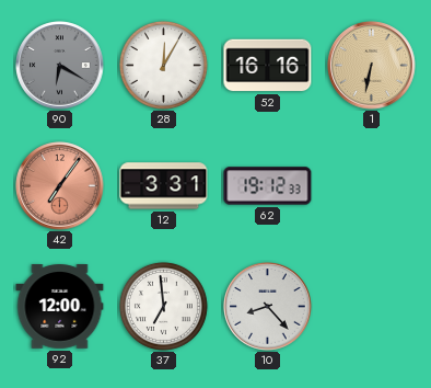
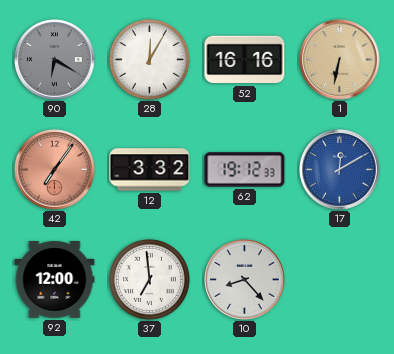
12: 3:31 -> 3:32 (150, 170)
17: none -> 12:10 (340, 170)
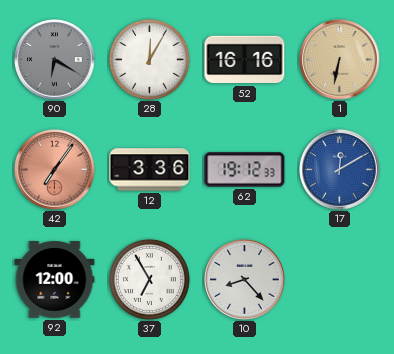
12: 3:32 -> 3:36 (150, 170)
37: 6:59 -> 6:55 (149, 279)
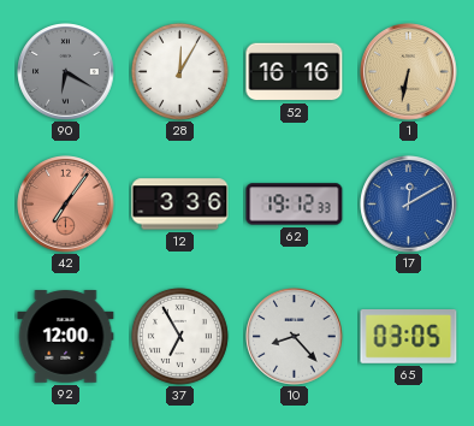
65: none -> 03:05 (409, 337)
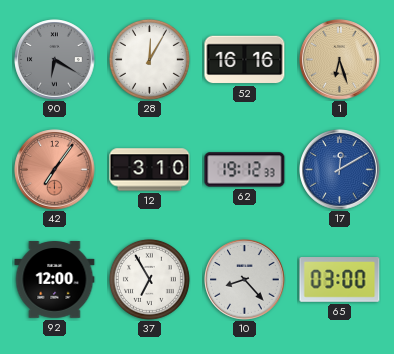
1: 6:32 -> 6:27 (340, 60)
12: 3:36 -> 3:10 (150, 170)
65: 03:05 -> 03:00 (340, 280)
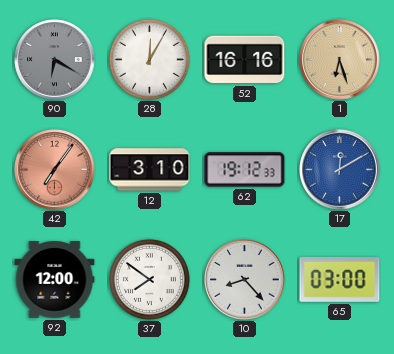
37: 6:55 -> 7:51 (149, 279)
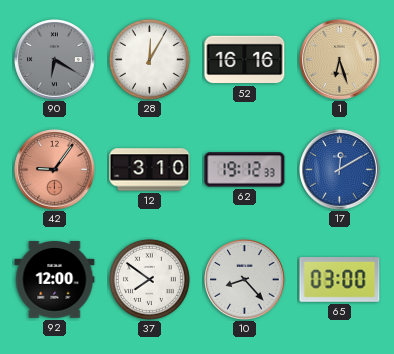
42: 7:06 -> 9:06 (55, 170)
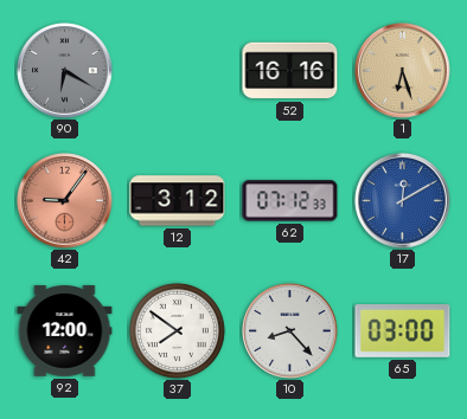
28: 12:05 -> none (149, 59)
12: 3:10 -> 3:12 (178, 201)
62: 19:12 -> 07:12 (290, 201)
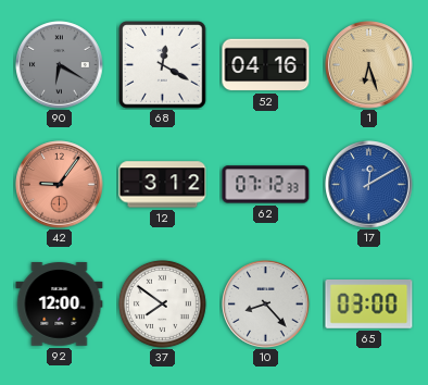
68: none -> 12:20 (163, 65)
52: 16:16 -> 04:16 (266, 65)
